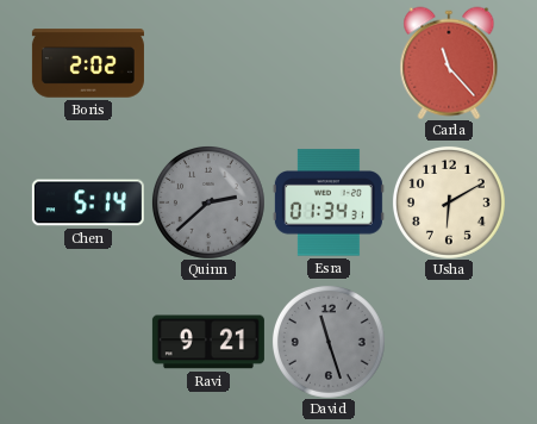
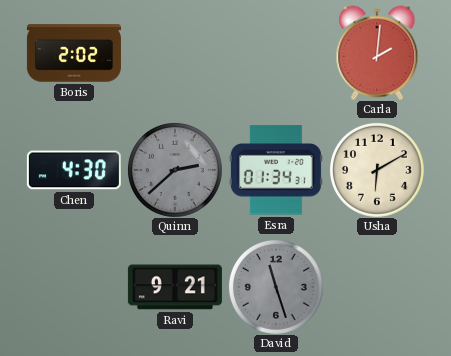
Carla: 11:23 -> 2:01 (377, 53)
Chen: 5:14 -> 4:30 (74, 170)
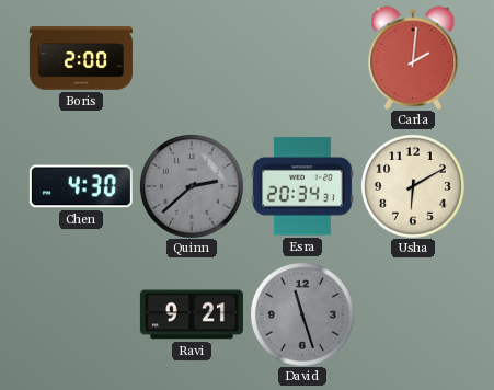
Boris: 2:02 -> 2:00 (81, 58)
Esra: 01:34 -> 20:34 (302, 186)
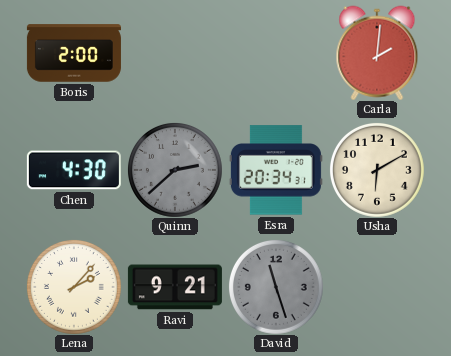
Lena: none -> 2:07 (74, 287)
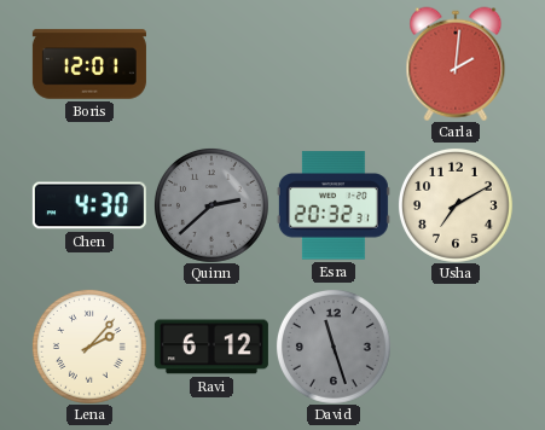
Boris: 2:00 -> 12:01 (89, 64)
Esra: 20:34 -> 20:32 (334, 205)
Usha: 6:10 -> 7:10 (456, 205)
Ravi: 9:21 -> 6:12 (211, 347)
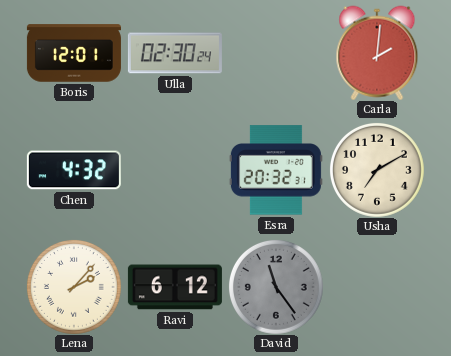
Ulla: none -> 02:30 (175, 53)
Chen: 4:30 -> 4:32 (74, 170)
Quinn: 2:38 -> none (211, 205)
David: 11:27 -> 11:24 (276, 287)
